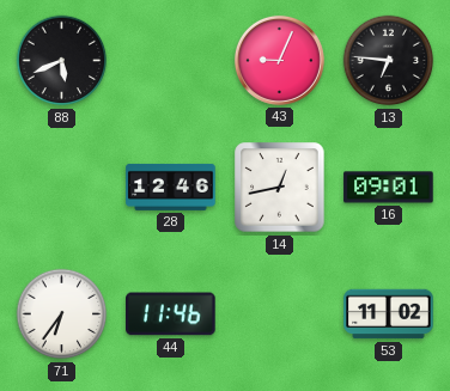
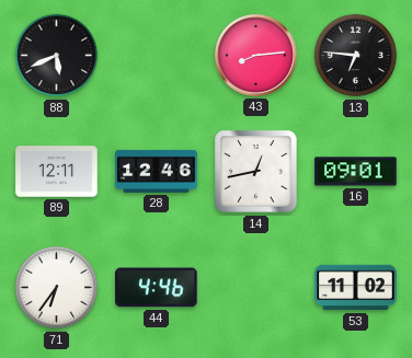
43: 9:04 -> 8:14 (255, 55)
89: none -> 12:11 (57, 172)
44: 11:46 -> 4:46 (157, 288)
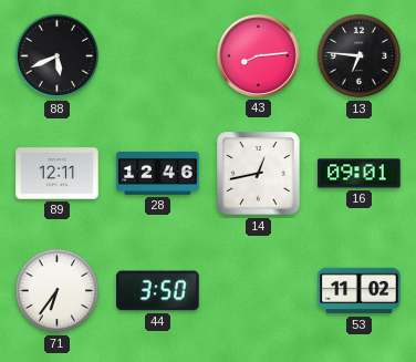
44: 4:46 -> 3:50 (158, 291)
